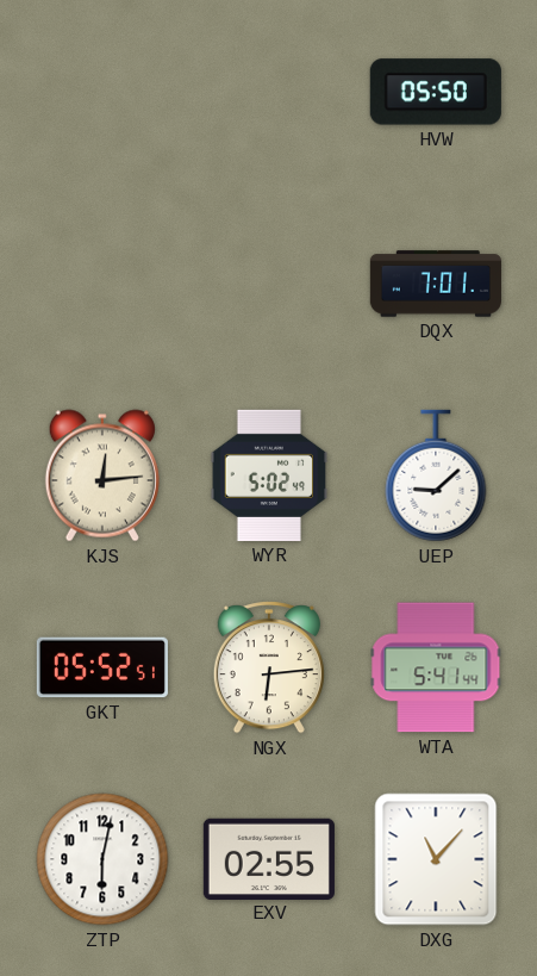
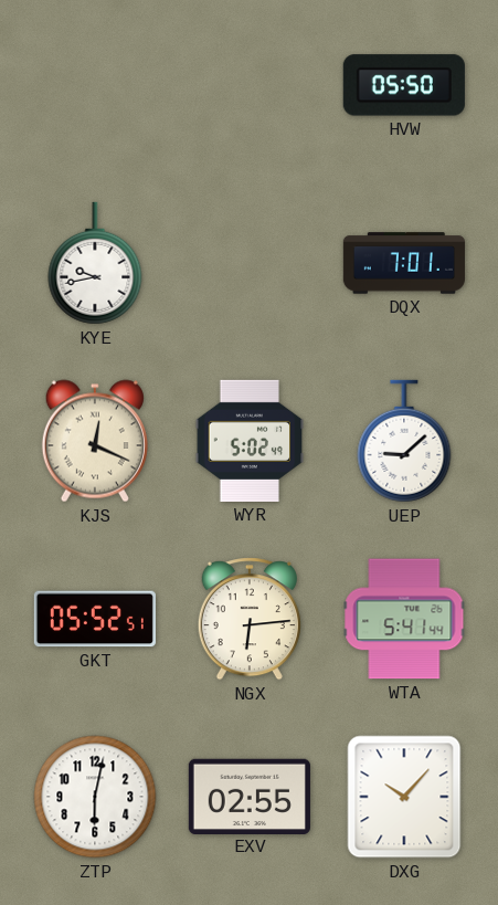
KYE: none -> 9:43 (95, 263)
KJS: 12:14 -> 12:19 (95, 441)
DXG: 11:07 -> 10:07 (404, 797)
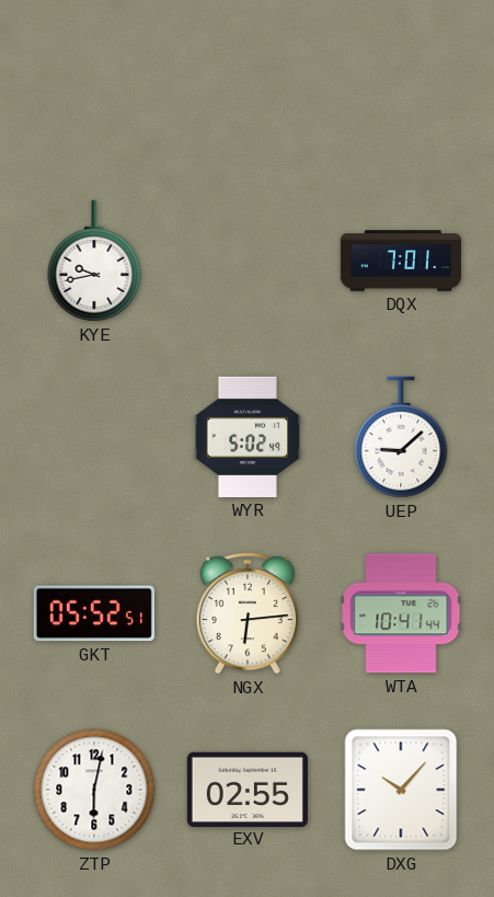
HVW: 05:50 -> none (404, 85)
KJS: 12:19 -> none (95, 441)
WTA: 5:41 -> 10:41 (401, 613)
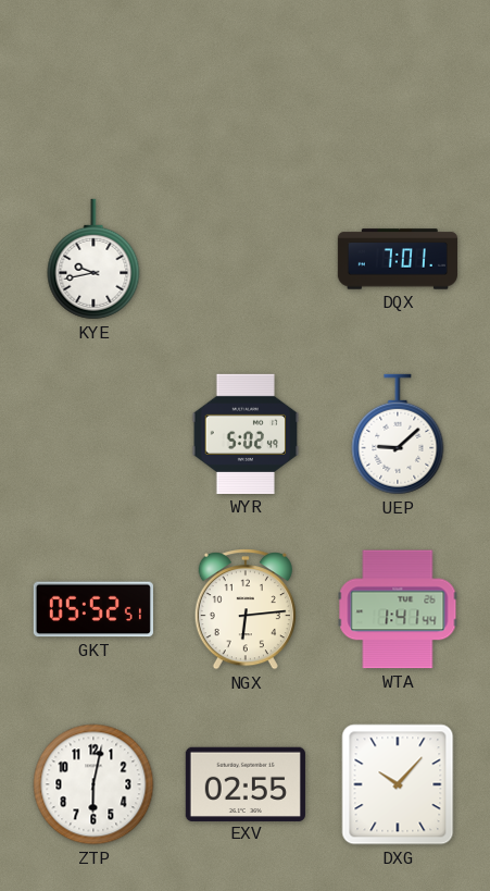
WTA: 10:41 -> 1:41 (398, 609)
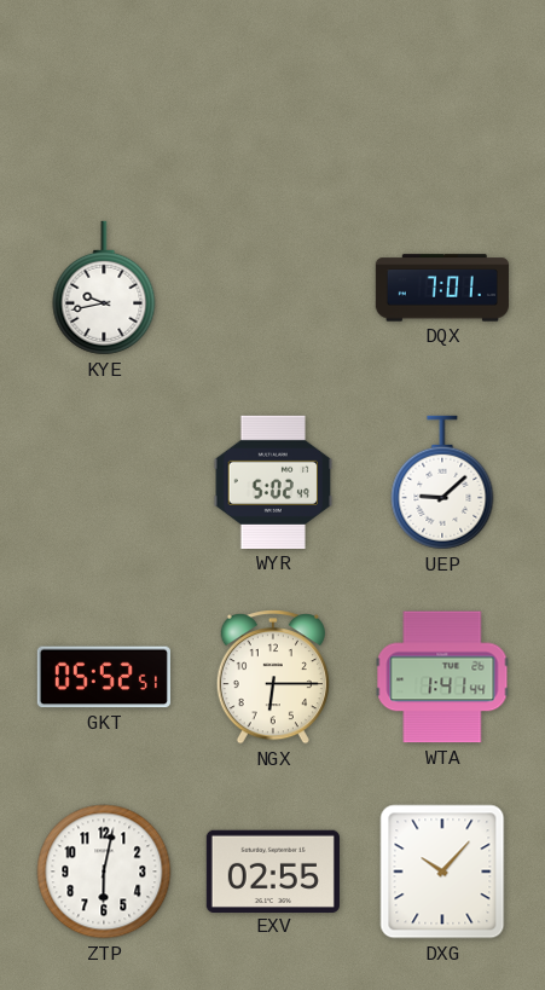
NGX: 6:14 -> 6:15 (273, 678)
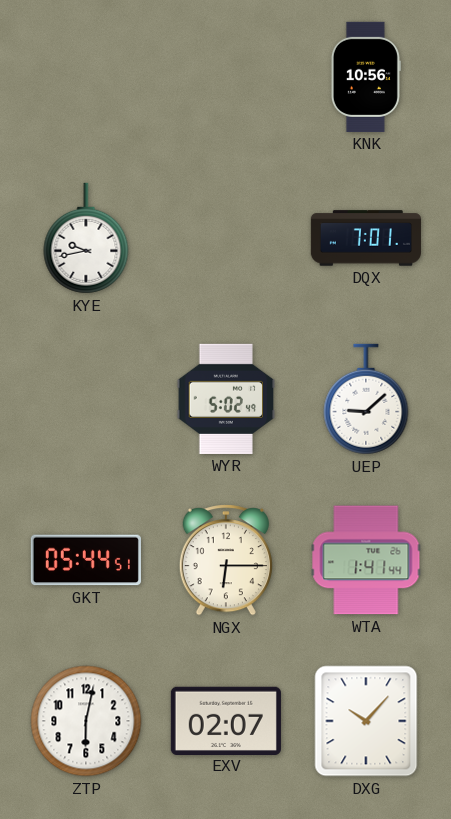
KNK: none -> 10:56 (366, 77)
GKT: 05:52 -> 05:44 (86, 560)
EXV: 02:55 -> 02:07 (226, 720)
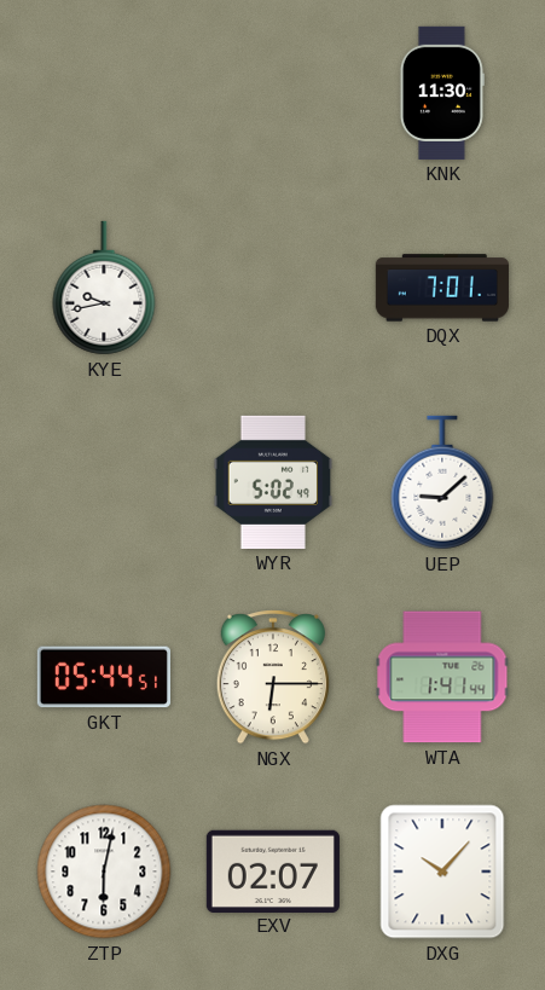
KNK: 10:56 -> 11:30 (442, 93)
